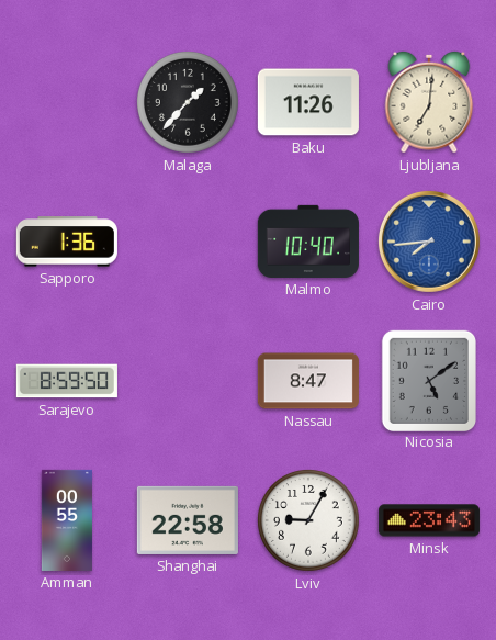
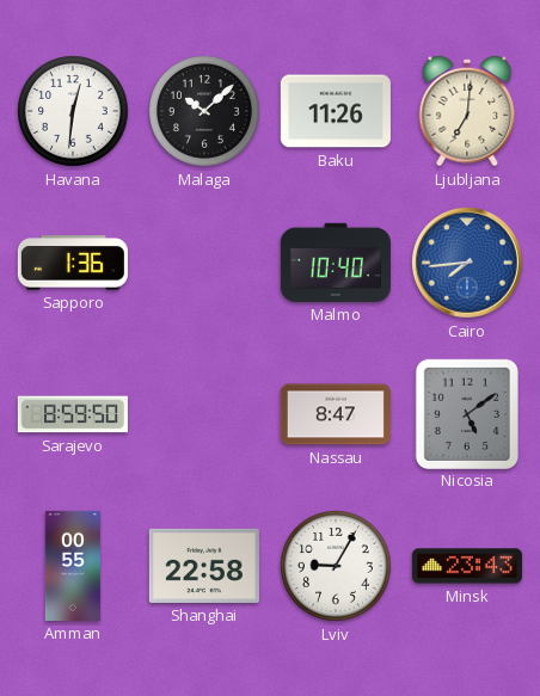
Havana: none -> 12:31 (74, 112)
Malaga: 1:37 -> 10:08 (205, 112)
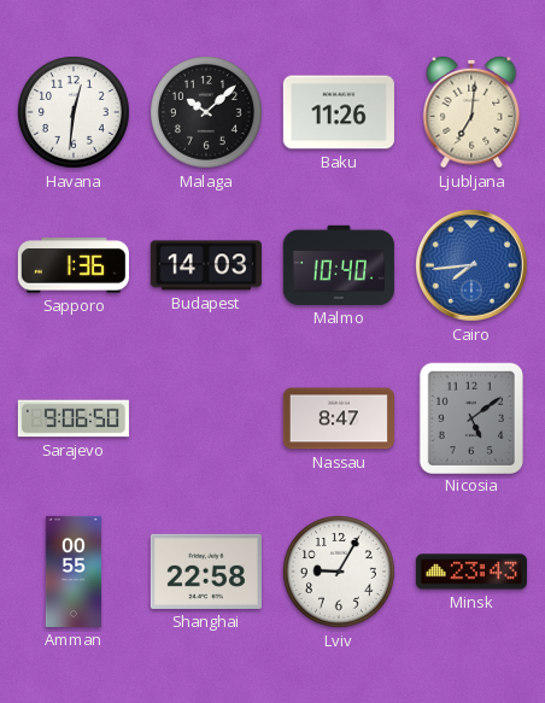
Budapest: none -> 14:03 (206, 265)
Sarajevo: 8:59 -> 9:06 (74, 418)
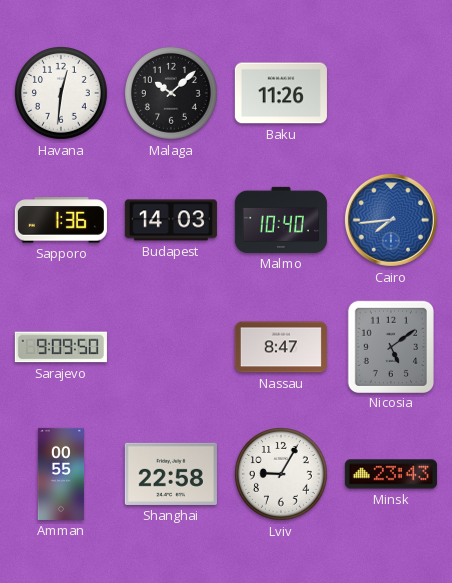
Ljubljana: 7:01 -> none (471, 112)
Sarajevo: 9:06 -> 9:09 (61, 347)
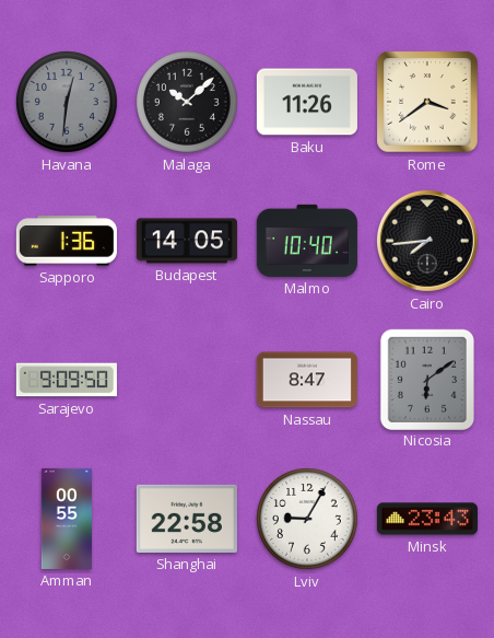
Havana dial: white -> grey (68, 103)
Rome: none -> 3:39 (427, 102)
Budapest: 14:03 -> 14:05 (187, 241)
Cairo dial: blue -> black (427, 241)
Nicosia: 5:09 -> 6:09 (426, 379)
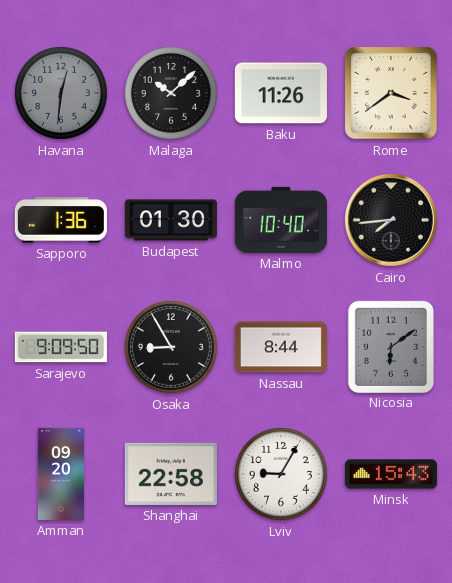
Budapest: 14:05 -> 01:30 (171, 220)
Osaka: none -> 8:55 (172, 348)
Nassau: 8:47 -> 8:44 (281, 347)
Amman: 00:55 -> 09:20 (60, 474)
Minsk: 23:43 -> 15:43 (391, 474)
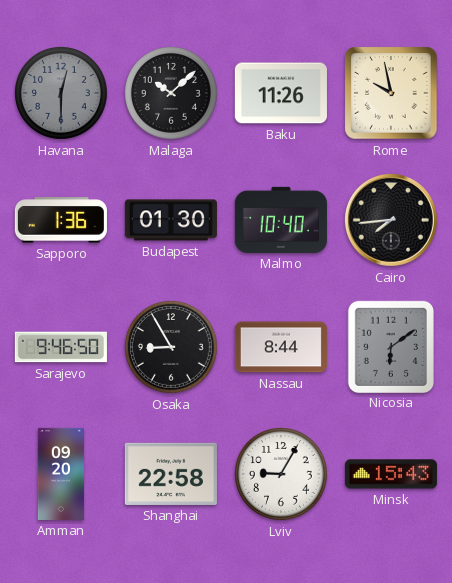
Havana: 12:31 -> 12:30 (62, 94)
Rome: 3:39 -> 9:58 (391, 93)
Sarajevo: 9:09 -> 9:46 (61, 347)
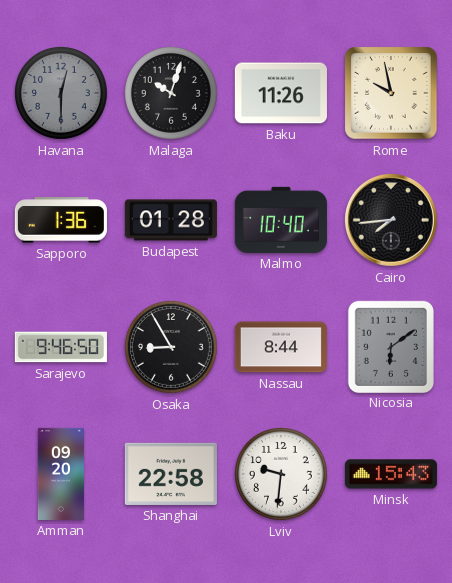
Malaga: 10:08 -> 10:03 (172, 94)
Budapest: 01:30 -> 01:28 (171, 220)
Lviv: 9:05 -> 9:31 (282, 475)
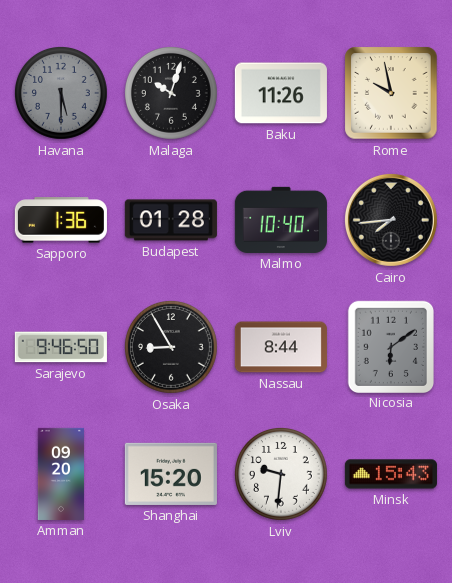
Havana: 12:30 -> 5:30 (62, 94)
Shanghai: 22:58 -> 15:20 (171, 474)
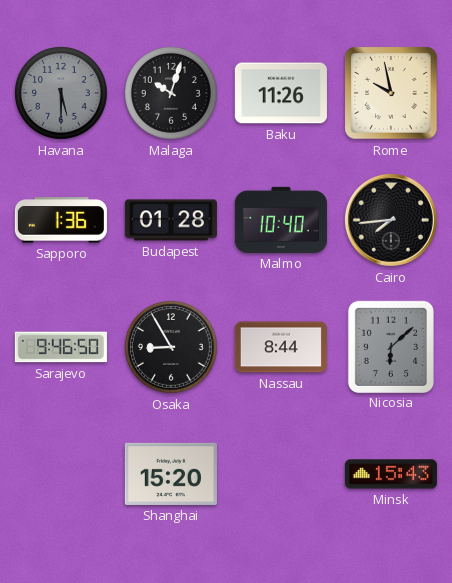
Nicosia: 6:09 -> 6:08 (390, 346)
Amman: 09:20 -> none (60, 474)
Lviv: 9:31 -> none (282, 475)
